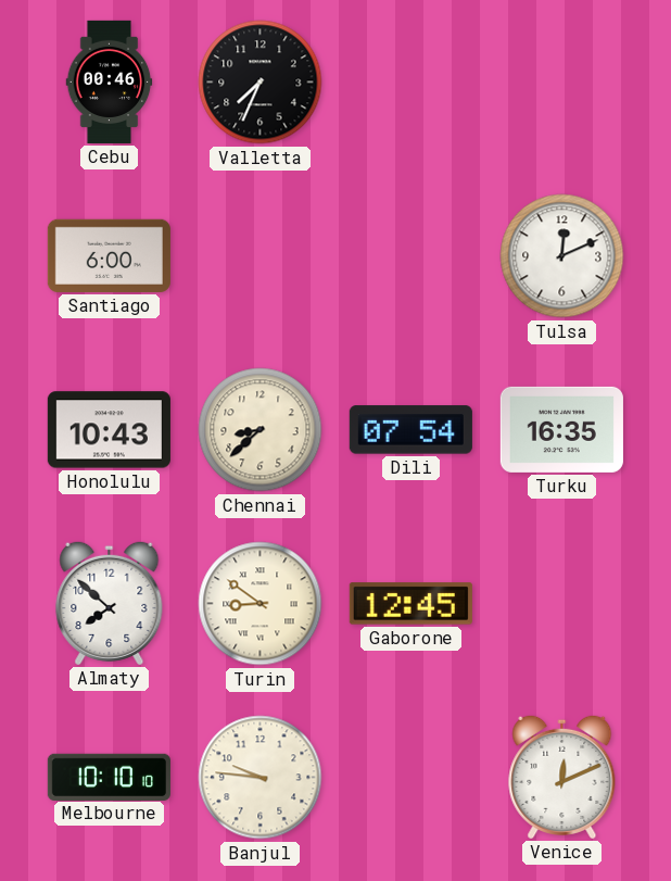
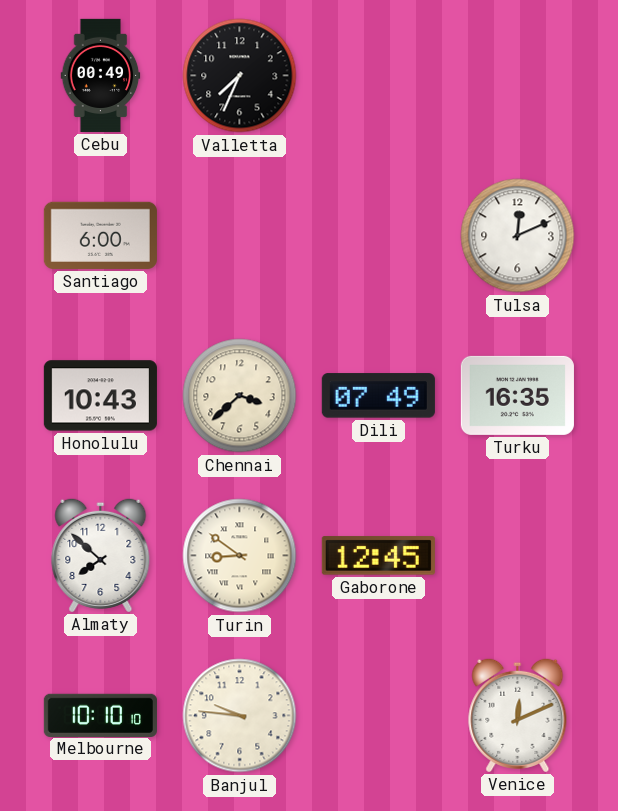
Cebu: 00:46 -> 00:49 (101, 75)
Chennai: 8:38 -> 3:38 (240, 396)
Dili: 07:54 -> 07:49 (378, 396)
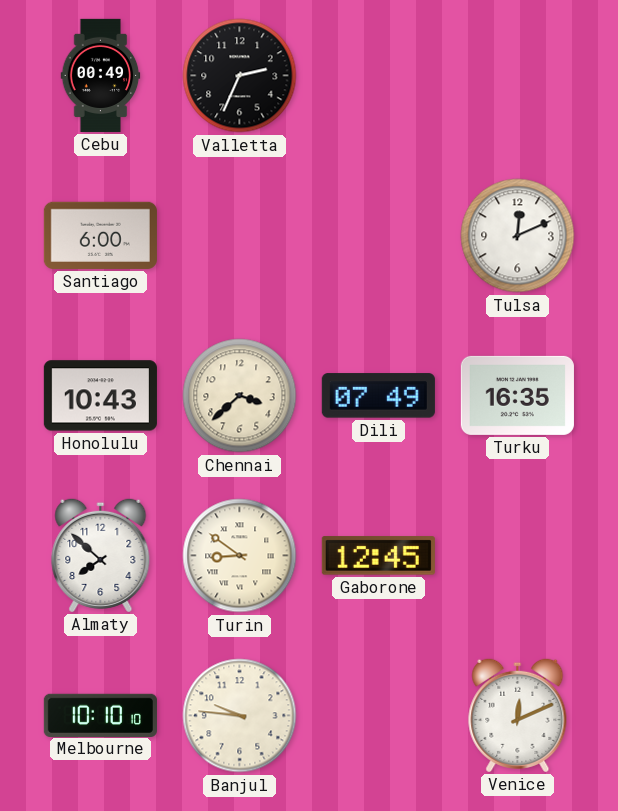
Valletta: 7:34 -> 2:34 (240, 76)
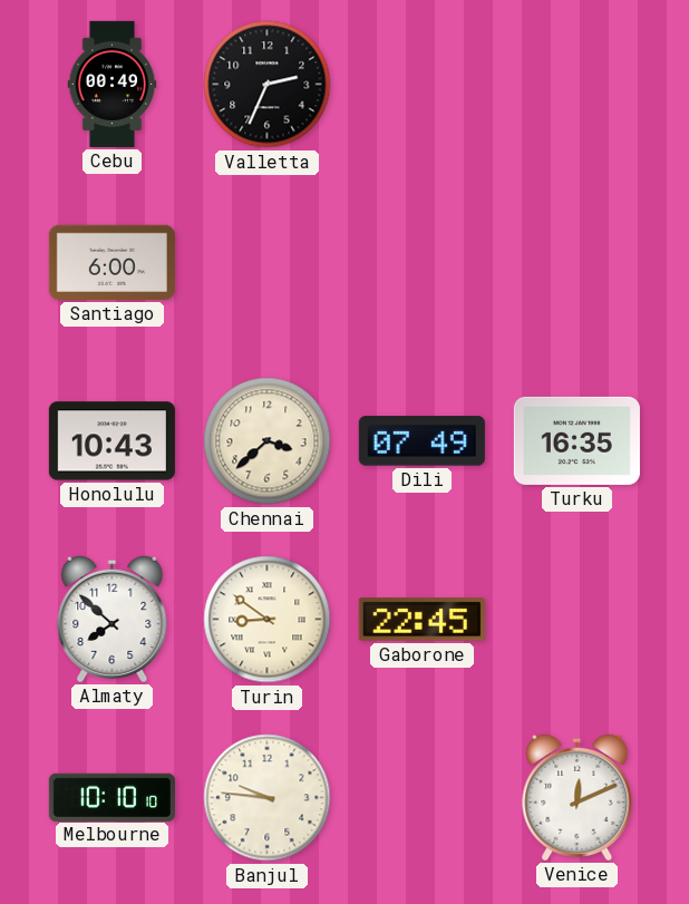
Tulsa: 12:11 -> none (518, 236)
Gaborone: 12:45 -> 22:45 (421, 620)
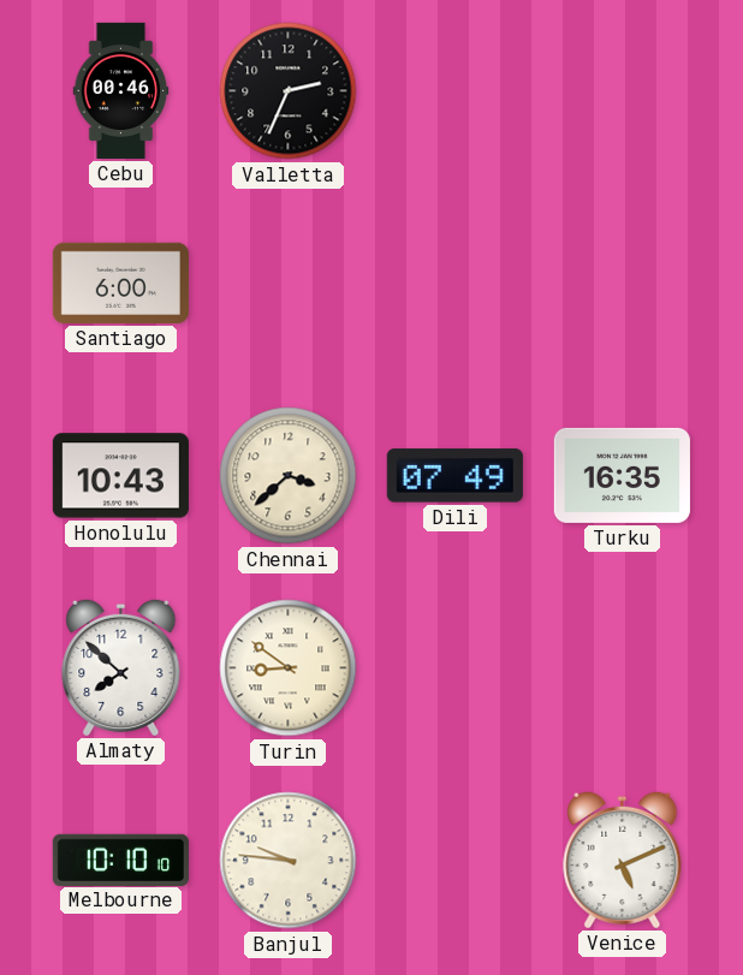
Cebu: 00:49 -> 00:46 (121, 90)
Gaborone: 22:45 -> none (421, 620)
Venice: 12:11 -> 5:11 (623, 860)
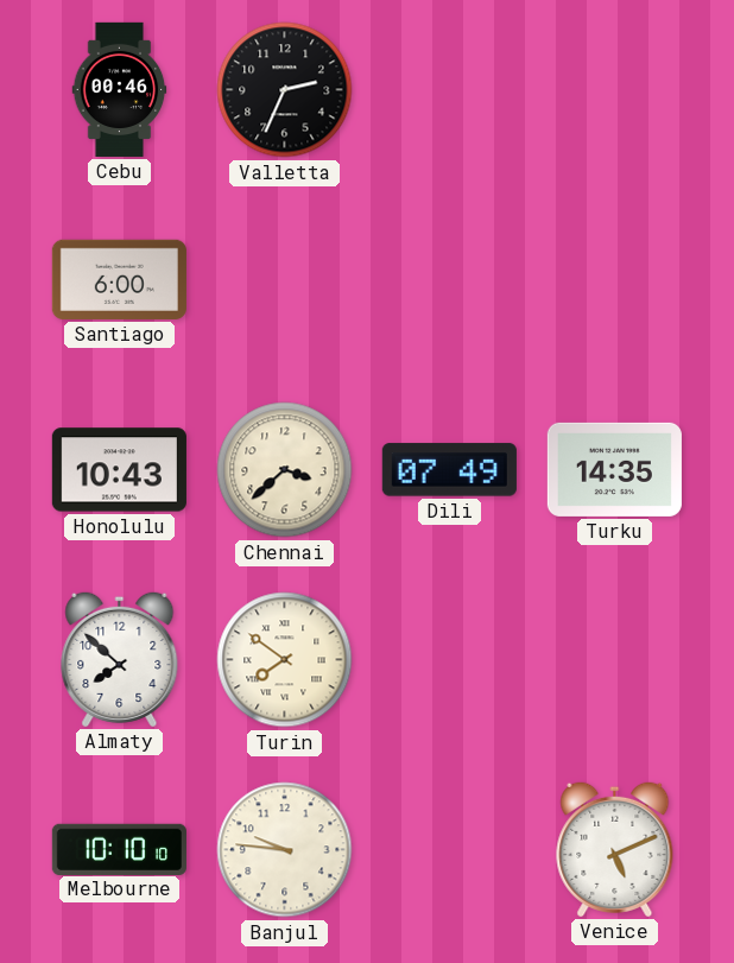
Turku: 16:35 -> 14:35 (614, 469)
Turin: 8:51 -> 7:51 (285, 660)
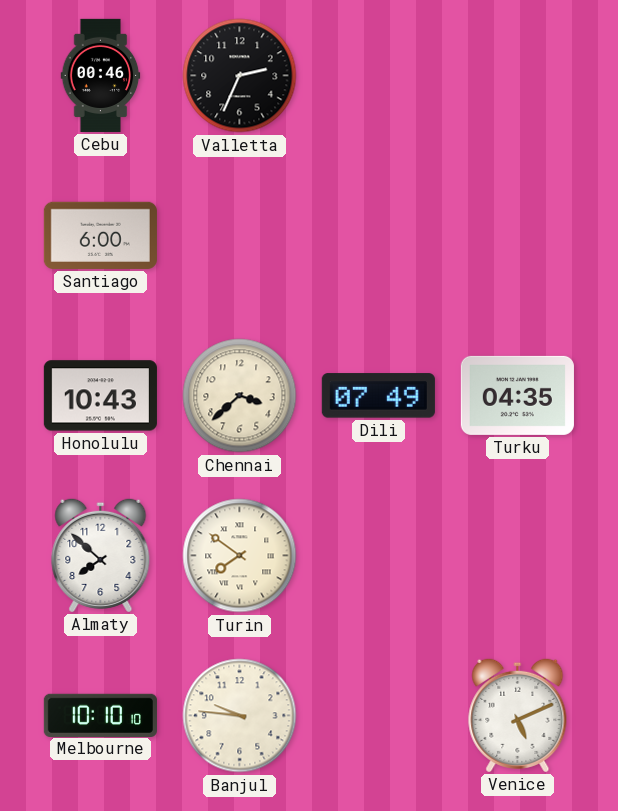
Turku: 14:35 -> 04:35 (517, 395)
